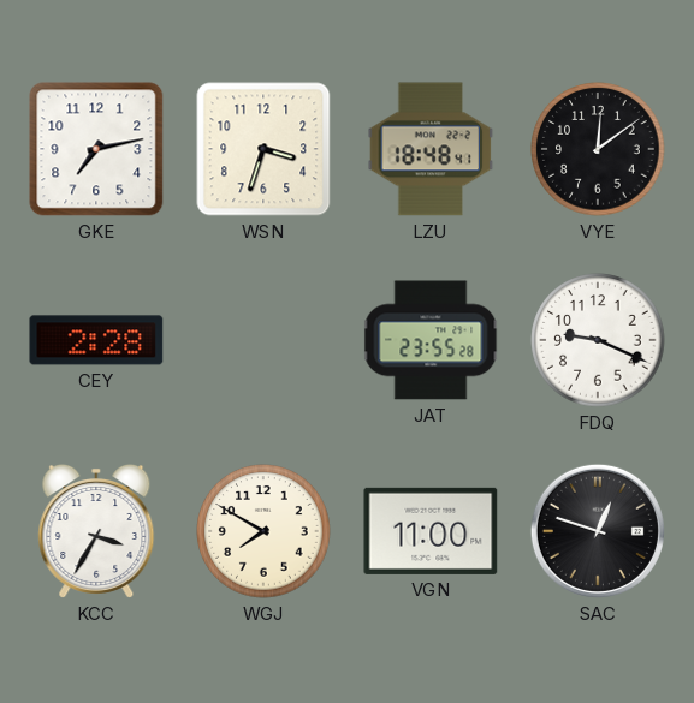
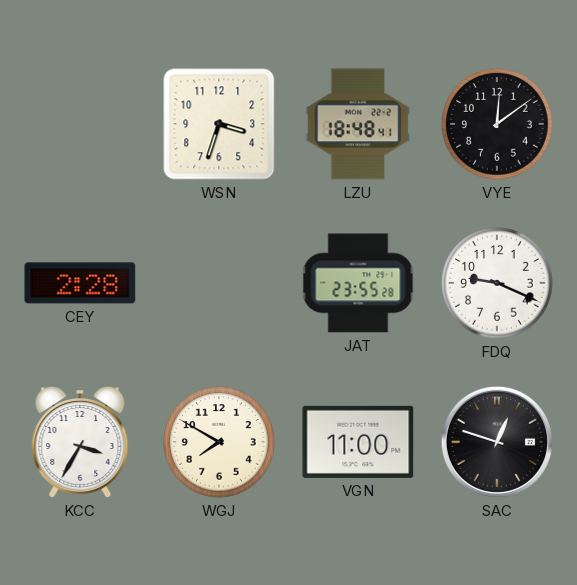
GKE: 7:13 -> none (96, 149)
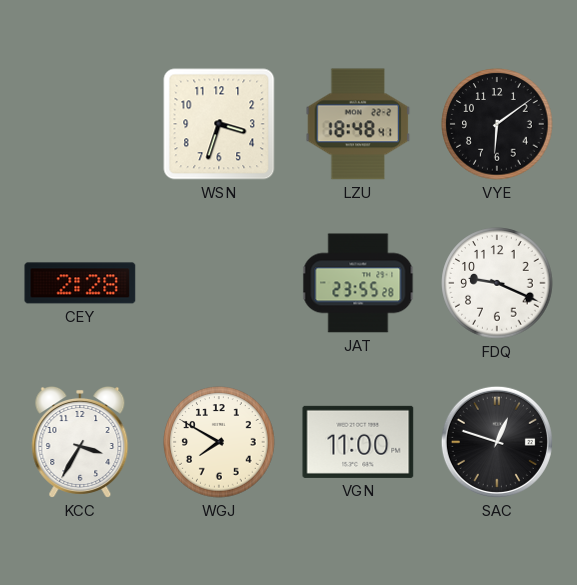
VYE: 12:09 -> 6:09 (497, 124)
